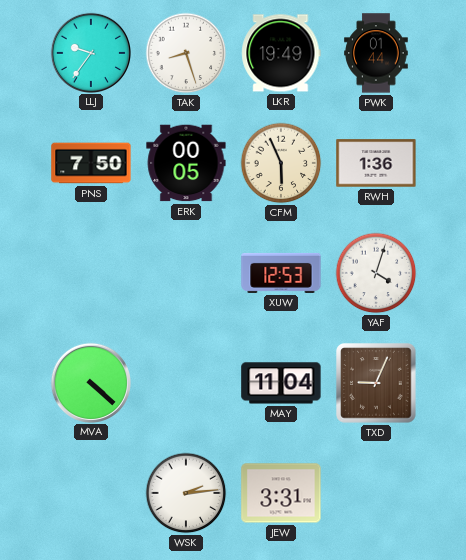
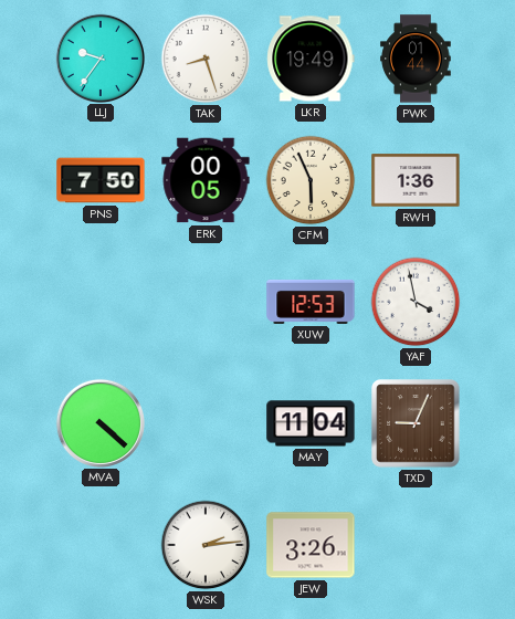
YAF: 4:03 -> 3:58 (416, 302)
JEW: 3:31 -> 3:26 (311, 545)
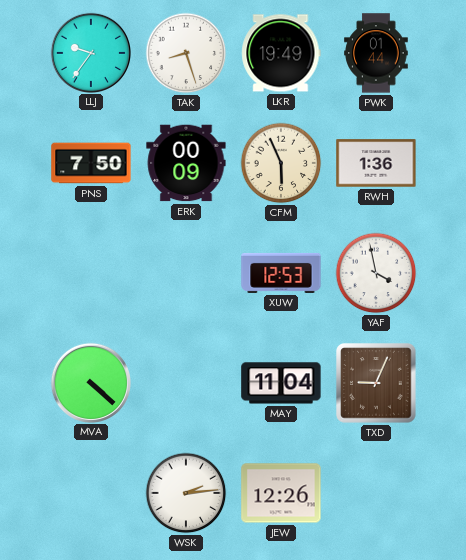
ERK: 00:05 -> 00:09 (186, 163)
JEW: 3:26 -> 12:26 (281, 493)
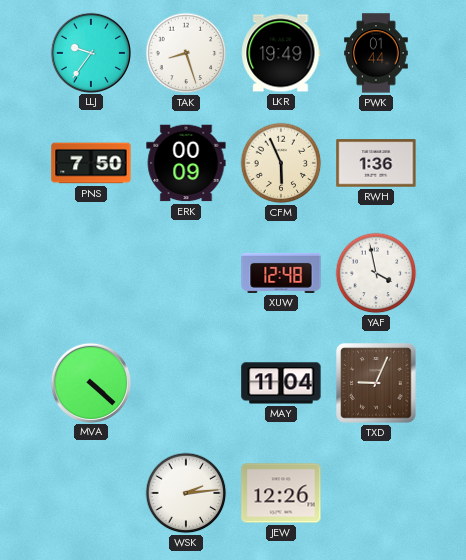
XUW: 12:53 -> 12:48 (281, 273)
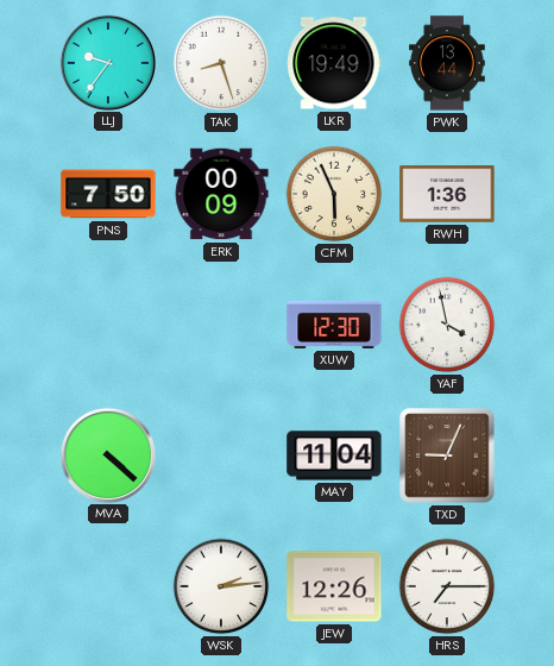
PWK: 01:44 -> 13:44 (447, 63)
XUW: 12:48 -> 12:30 (334, 325)
HRS: none -> 7:15 (447, 586)
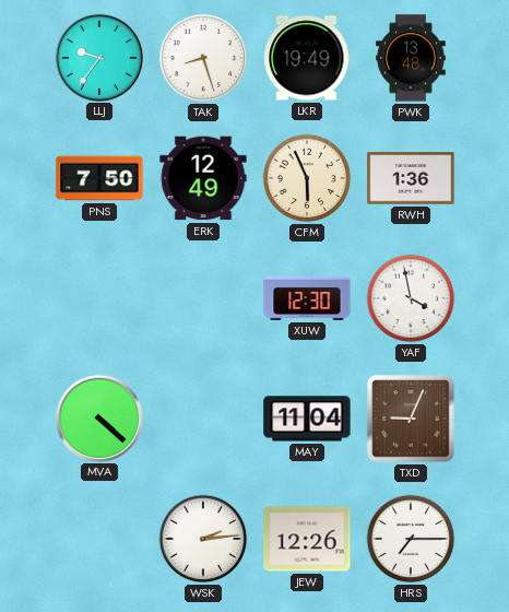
PWK: 13:44 -> 13:48 (411, 58)
ERK: 00:09 -> 12:49 (203, 178)
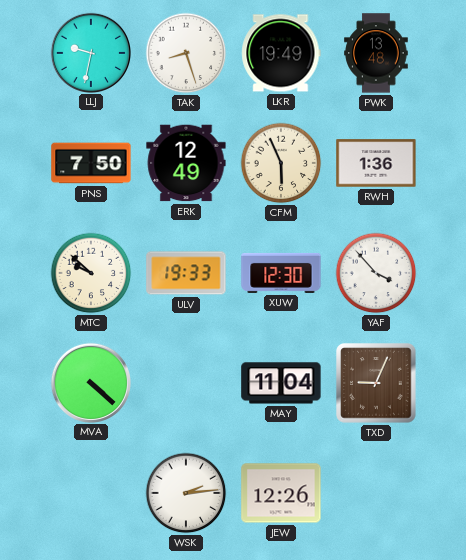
LLJ: 9:36 -> 9:32 (90, 52)
MTC: none -> 9:52 (91, 273)
ULV: none -> 19:33 (186, 273)
YAF: 3:58 -> 3:53 (376, 273)
HRS: 7:15 -> none (411, 539)
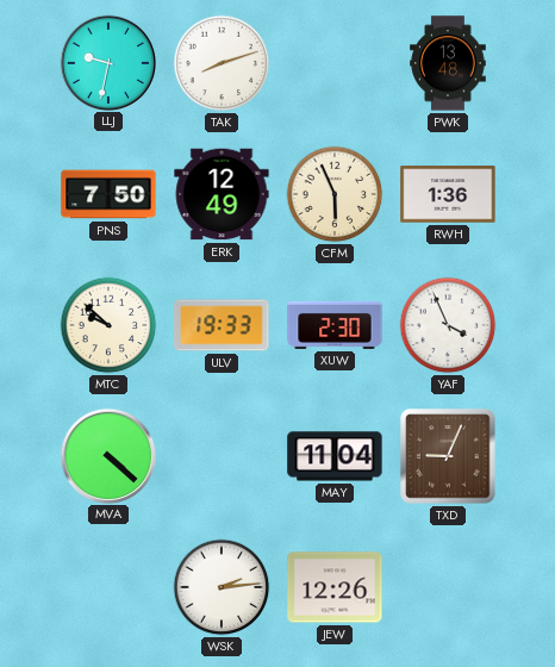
TAK: 8:27 -> 8:12 (222, 63)
LKR: 19:49 -> none (281, 53)
XUW: 12:30 -> 2:30 (335, 325)
YAF: 3:53 -> 3:56 (448, 325)
